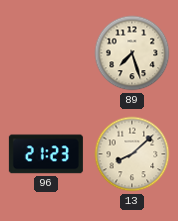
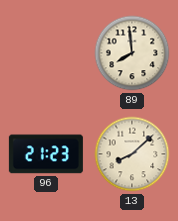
89: 7:27 -> 7:59 (132, 53)
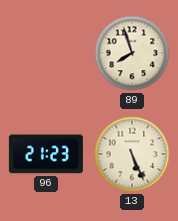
89: 7:59 -> 7:57 (132, 53)
13: 8:08 -> 5:26 (132, 154)
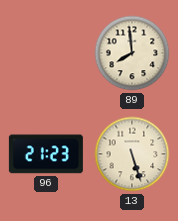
89: 7:57 -> 7:59 (132, 53)
13: 5:26 -> 5:27 (132, 154)
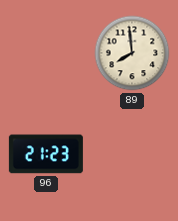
13: 5:27 -> none (132, 154)
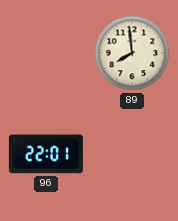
96: 21:23 -> 22:01 (46, 154)
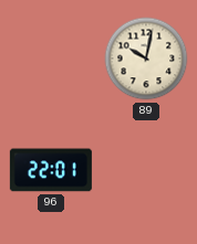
89: 7:59 -> 10:02 (146, 59)
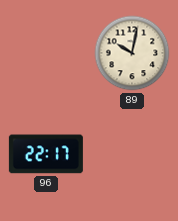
96: 22:01 -> 22:17 (46, 154)
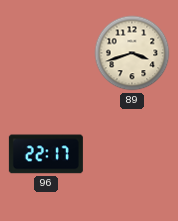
89: 10:02 -> 3:42 (132, 53)
